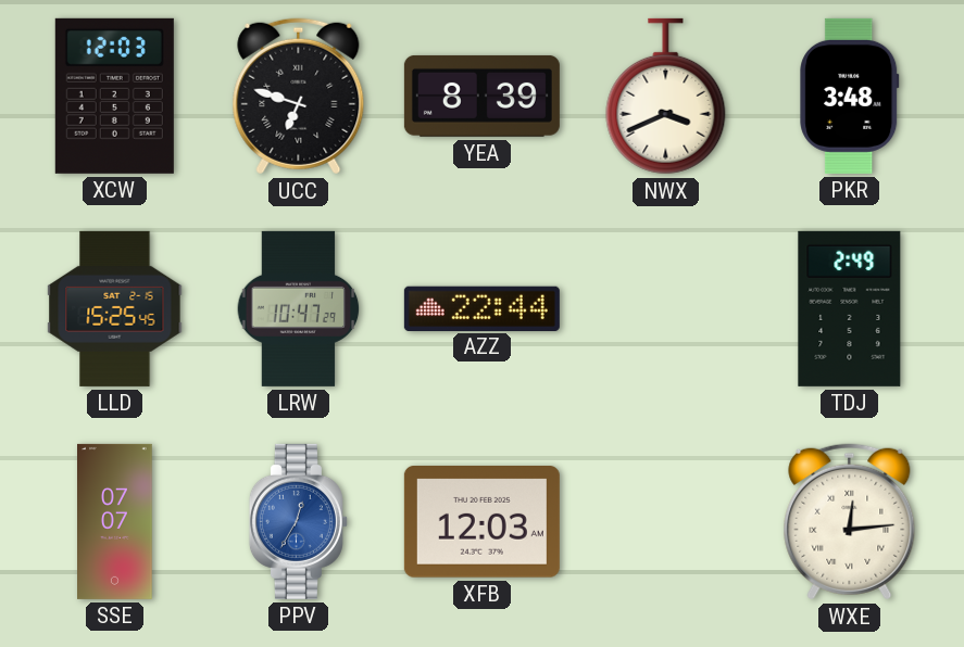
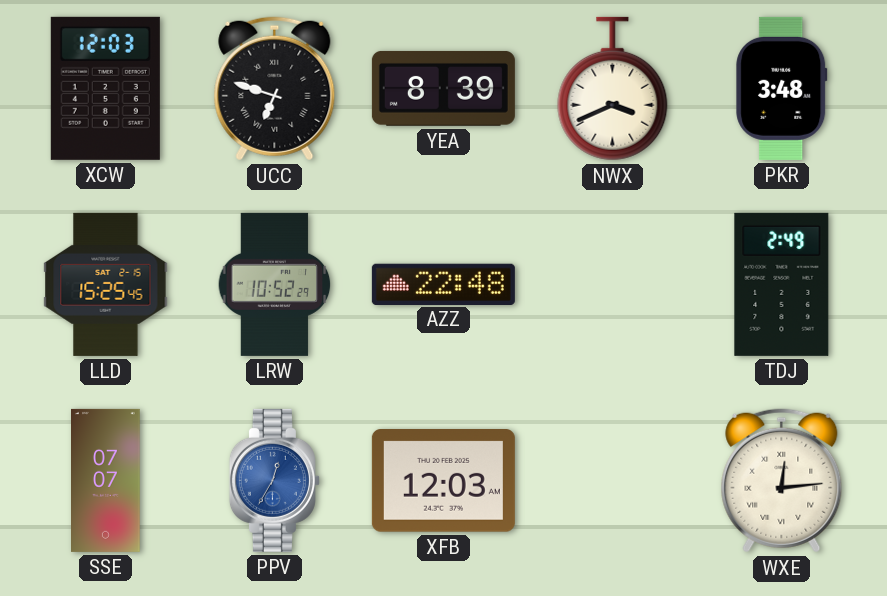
LRW: 10:47 -> 10:52 (275, 284)
AZZ: 22:44 -> 22:48 (443, 284)
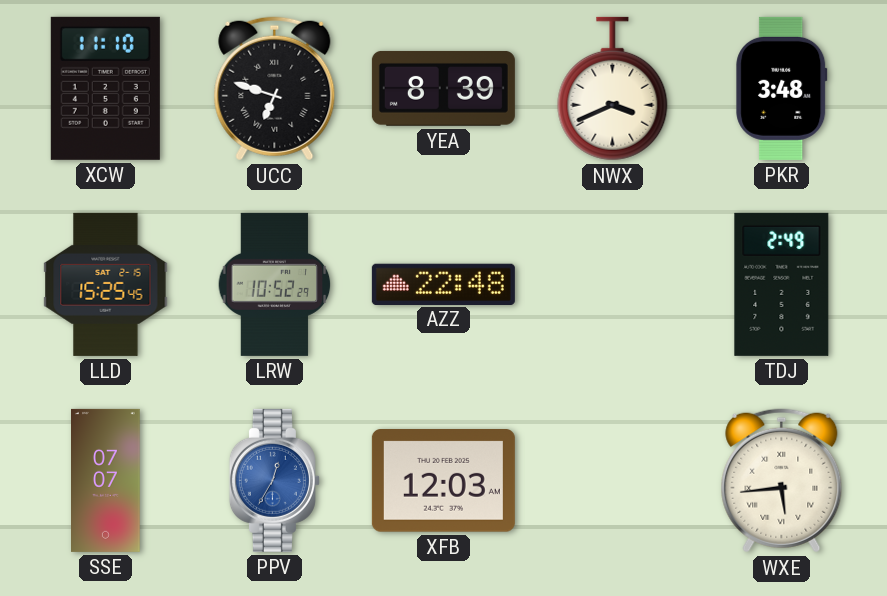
XCW: 12:03 -> 11:10 (105, 88)
WXE: 12:14 -> 5:44 (782, 481)
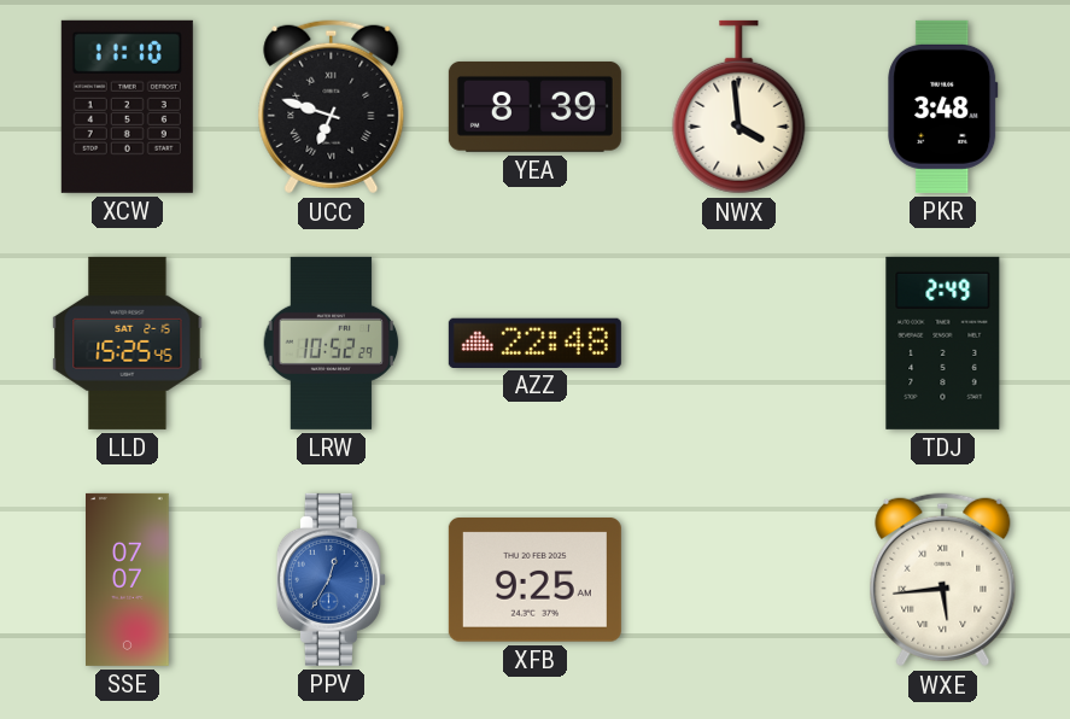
NWX: 3:41 -> 3:59 (739, 107)
XFB: 12:03 -> 9:25 (534, 580)
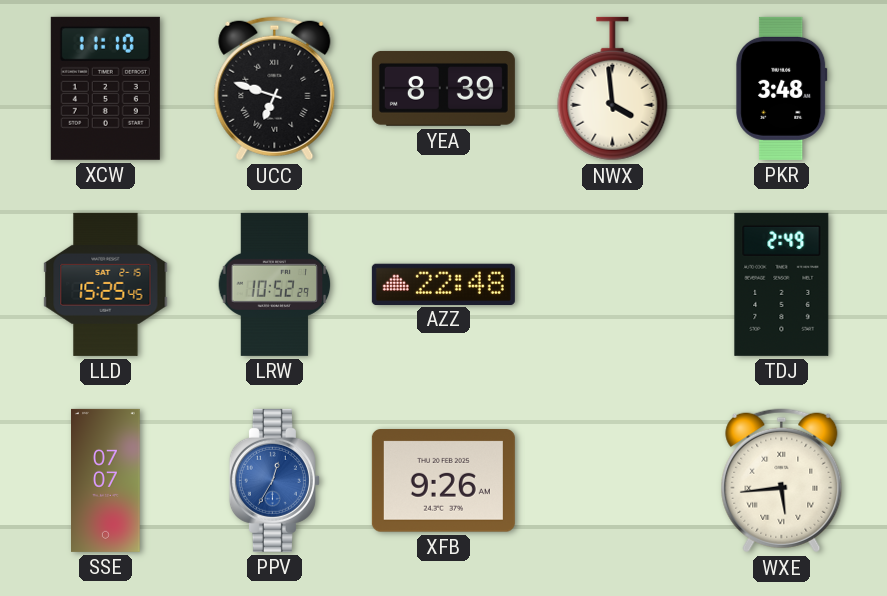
XFB: 9:25 -> 9:26 (443, 481)
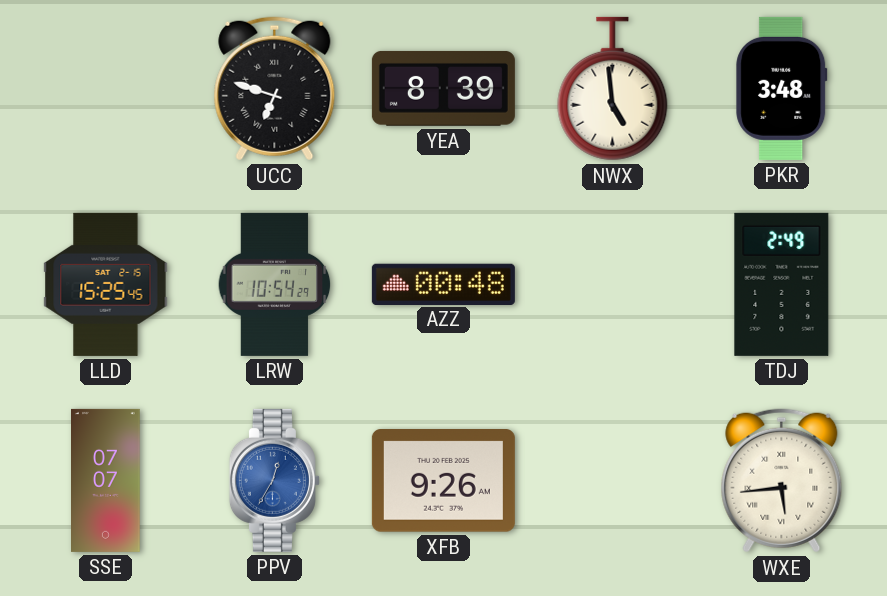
XCW: 11:10 -> none (105, 88)
NWX: 3:59 -> 4:59 (613, 89)
LRW: 10:52 -> 10:54 (275, 284)
AZZ: 22:48 -> 00:48 (443, 284)
